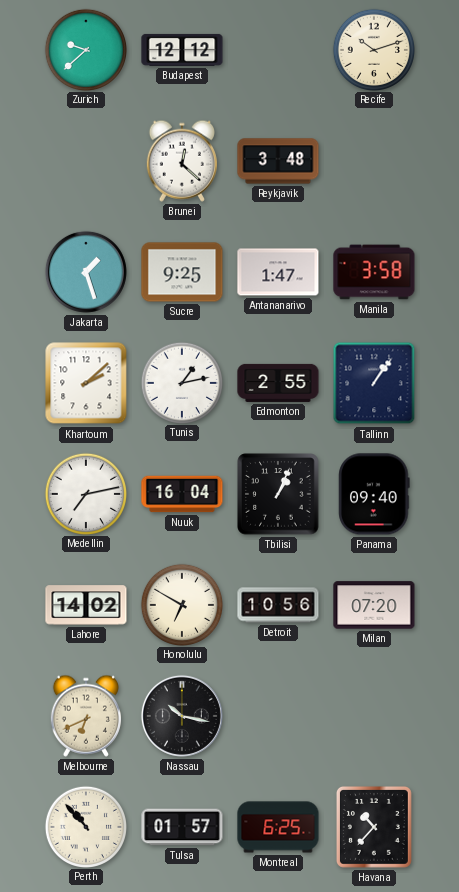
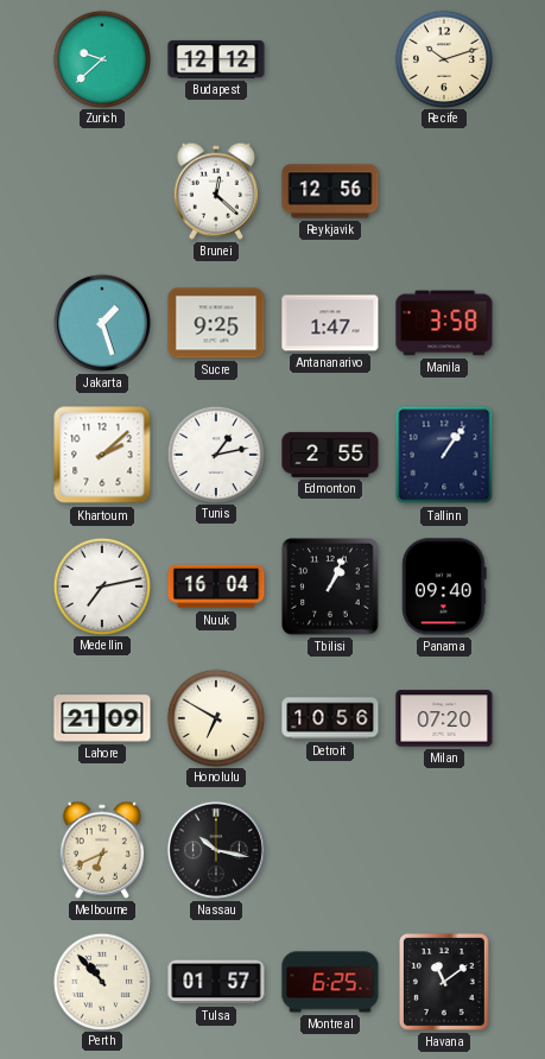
Reykjavik: 3:48 -> 12:56 (330, 191)
Lahore: 14:02 -> 21:09 (102, 718)
Havana: 10:37 -> 11:09 (444, 982)
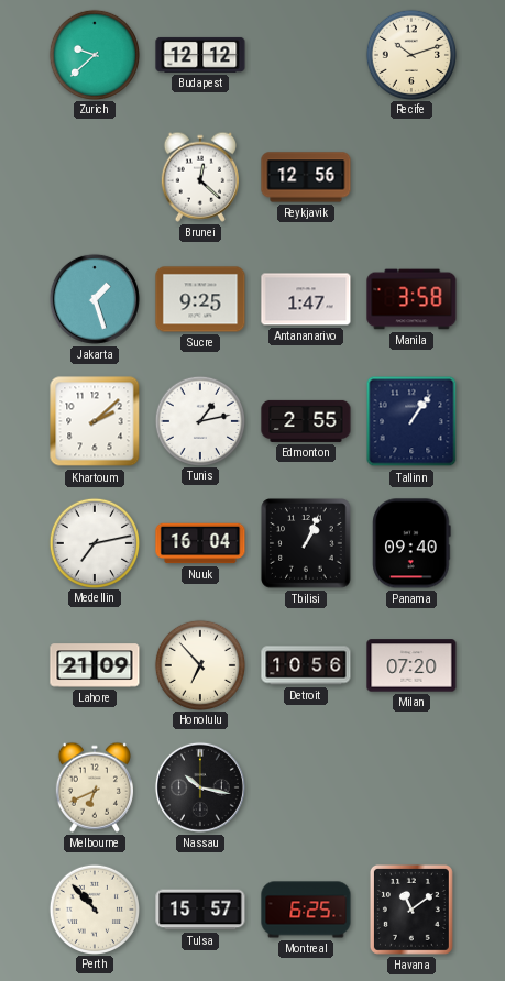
Honolulu: 6:50 -> 6:53 (199, 664)
Tulsa: 01:57 -> 15:57 (200, 910)
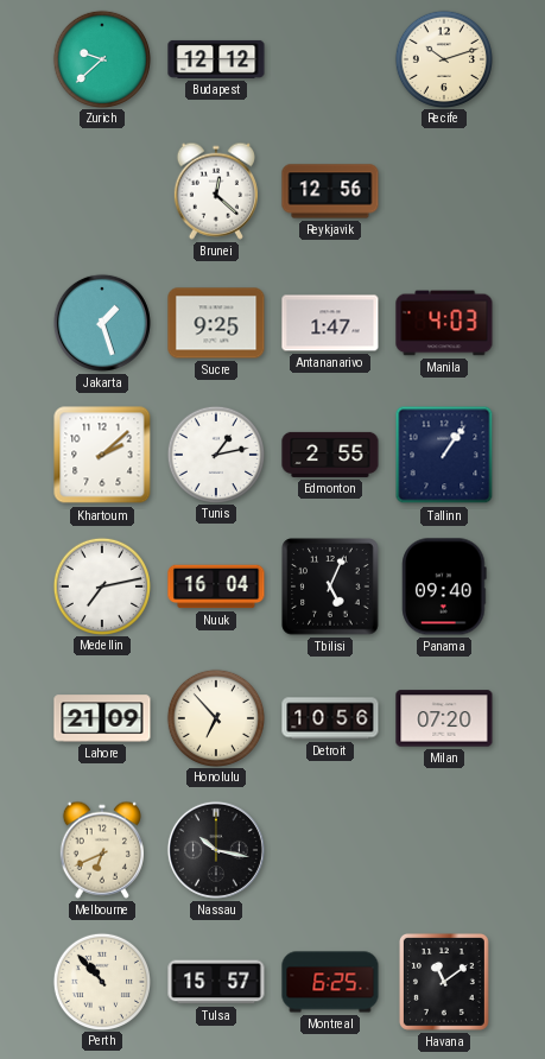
Manila: 3:58 -> 4:03 (444, 323)
Tbilisi: 1:04 -> 5:04 (330, 586)
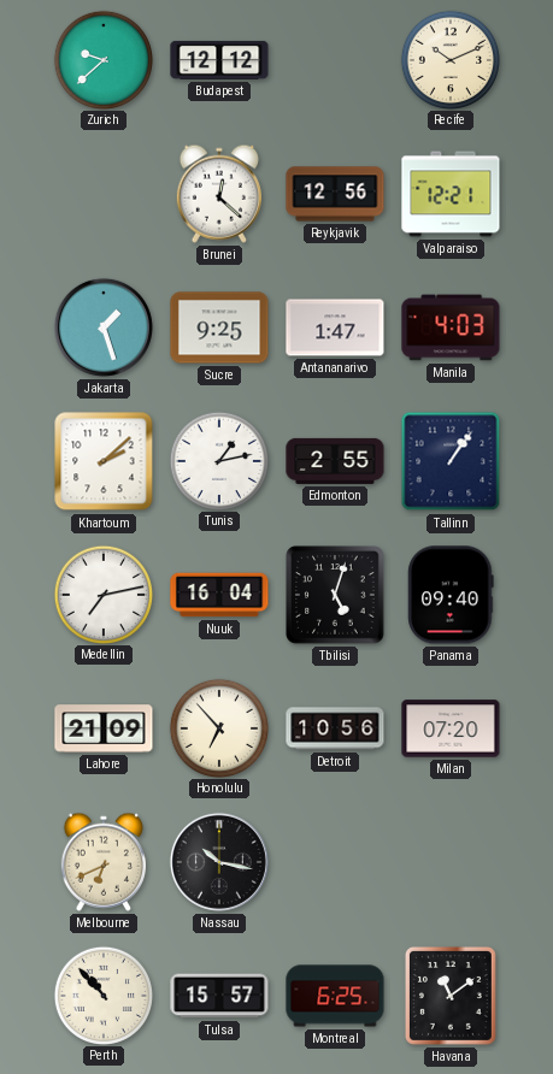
Recife: 10:12 -> 10:11 (449, 59)
Valparaiso: none -> 12:21 (451, 194)
Tbilisi: 5:04 -> 5:03 (335, 595)
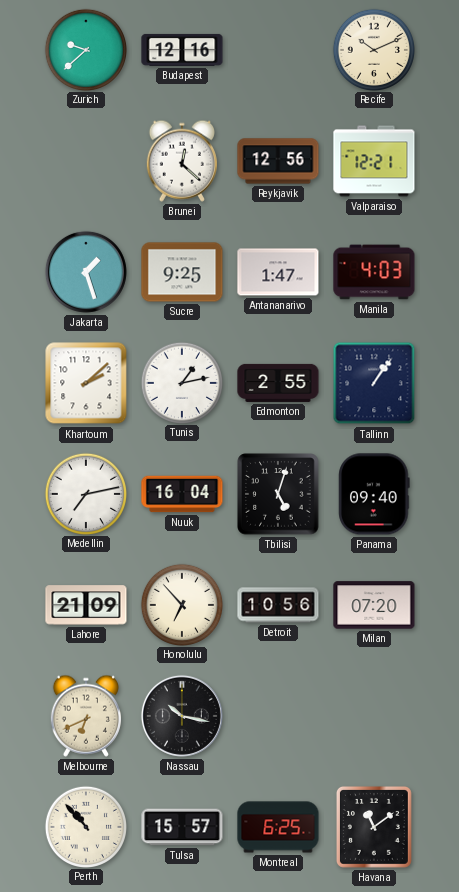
Budapest: 12:12 -> 12:16 (182, 50)
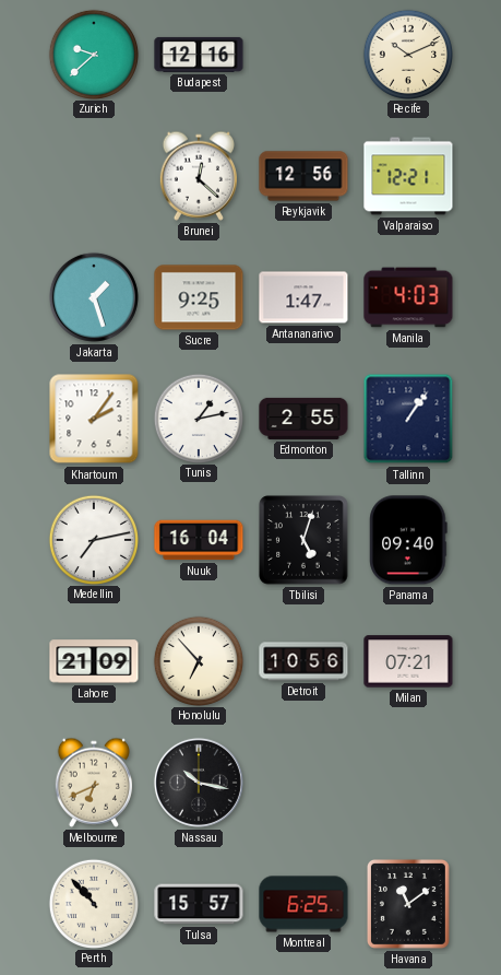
Khartoum: 2:08 -> 2:06 (94, 419)
Milan: 07:20 -> 07:21 (408, 661)
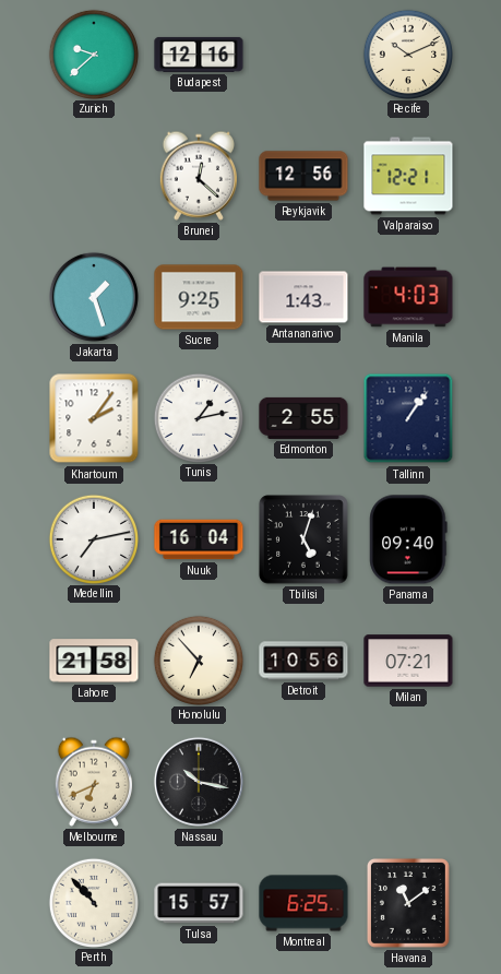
Antananarivo: 1:47 -> 1:43 (303, 297)
Lahore: 21:09 -> 21:58 (94, 661)
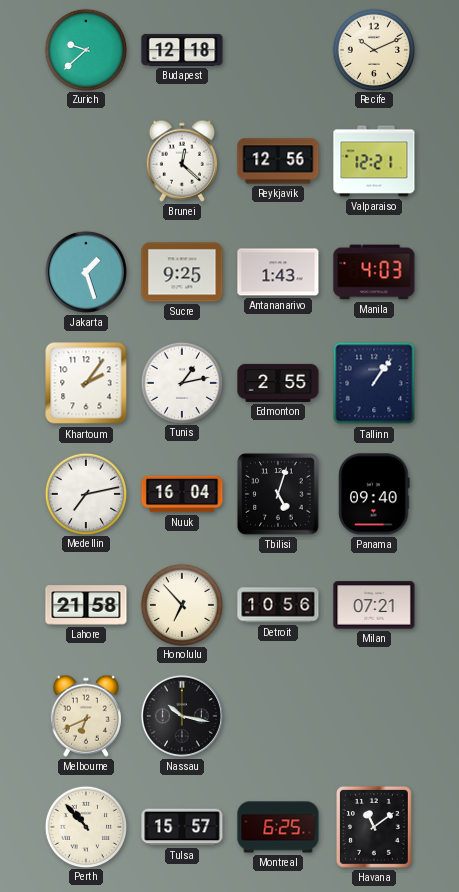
Budapest: 12:16 -> 12:18 (182, 50)
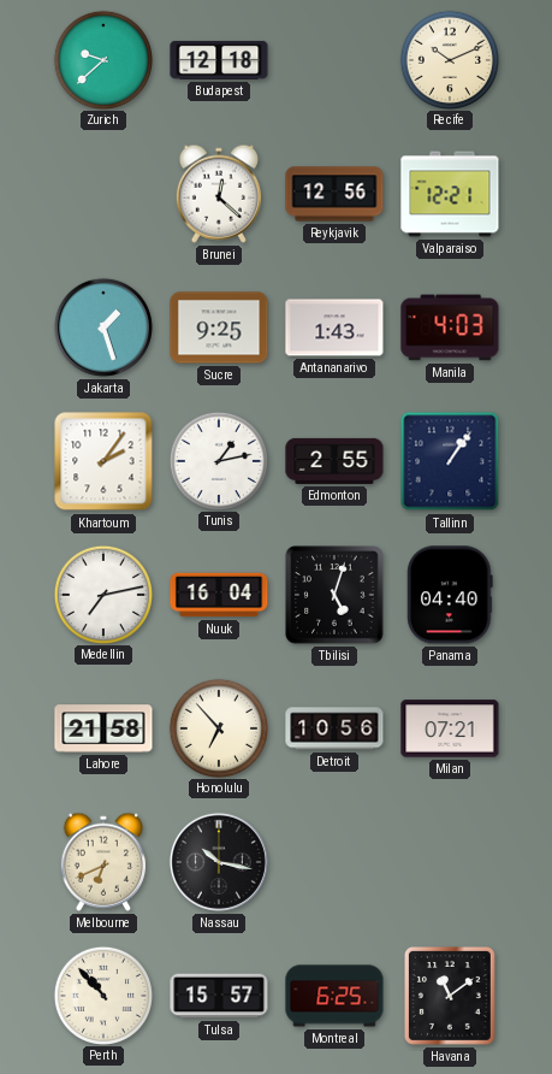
Panama: 09:40 -> 04:40 (450, 595)
